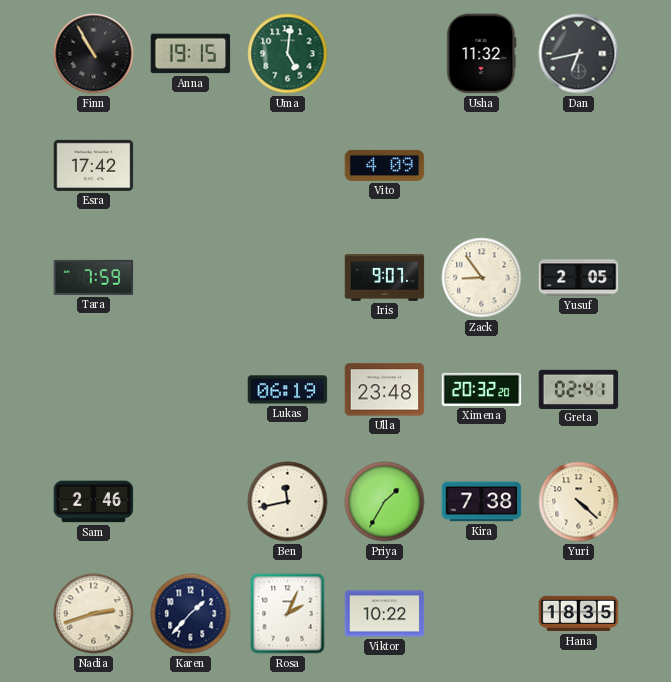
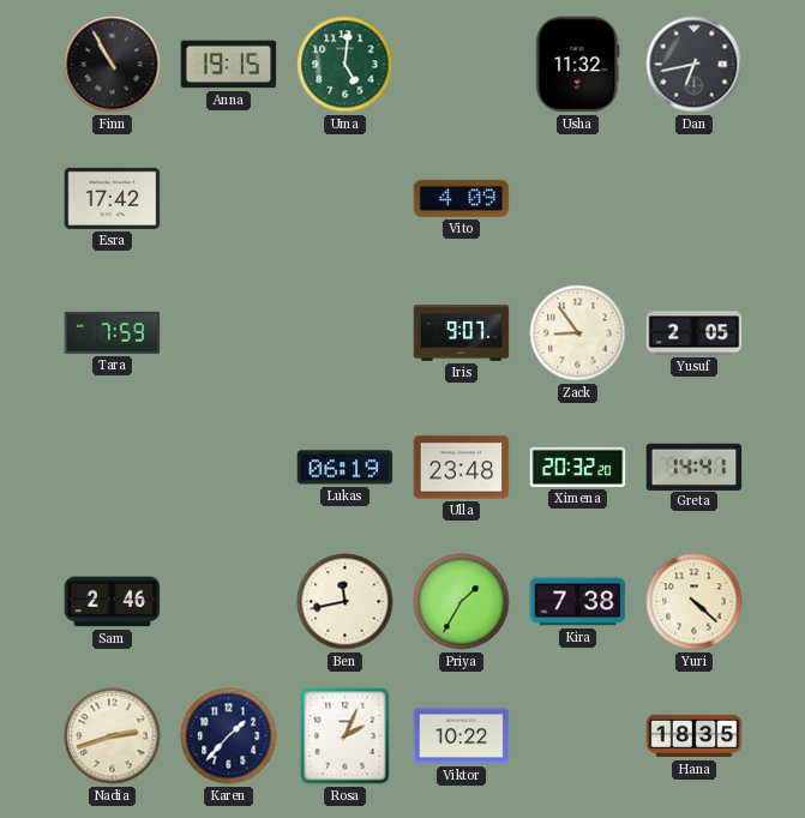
Greta: 02:41 -> 14:41 (695, 467)
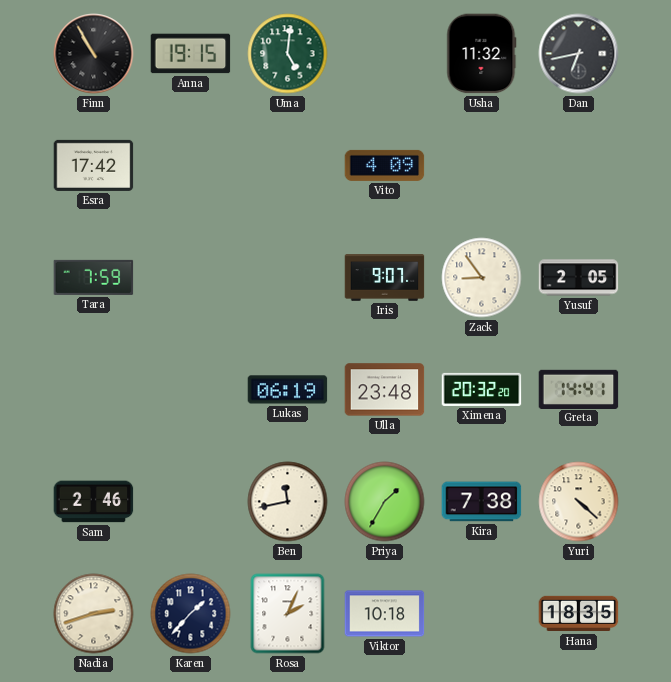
Viktor: 10:22 -> 10:18 (385, 614)
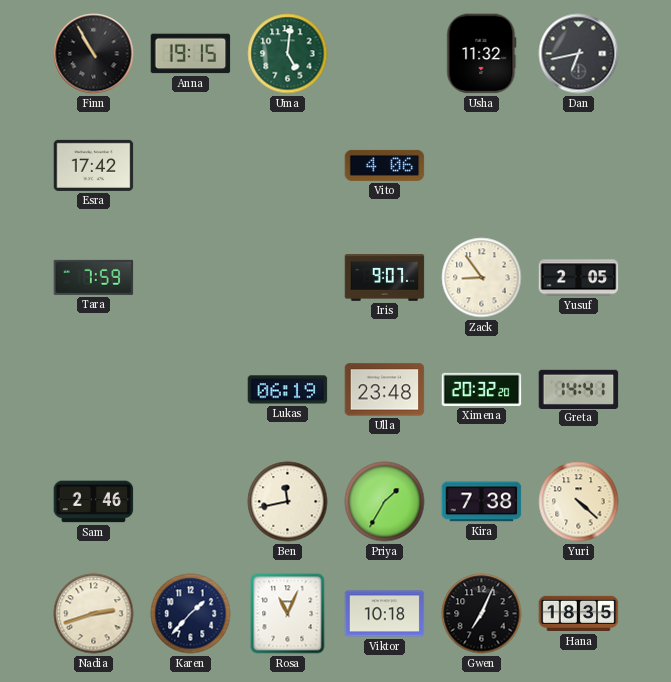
Vito: 4:09 -> 4:06 (385, 165)
Rosa: 2:04 -> 11:04 (288, 614)
Gwen: none -> 7:04 (482, 614)
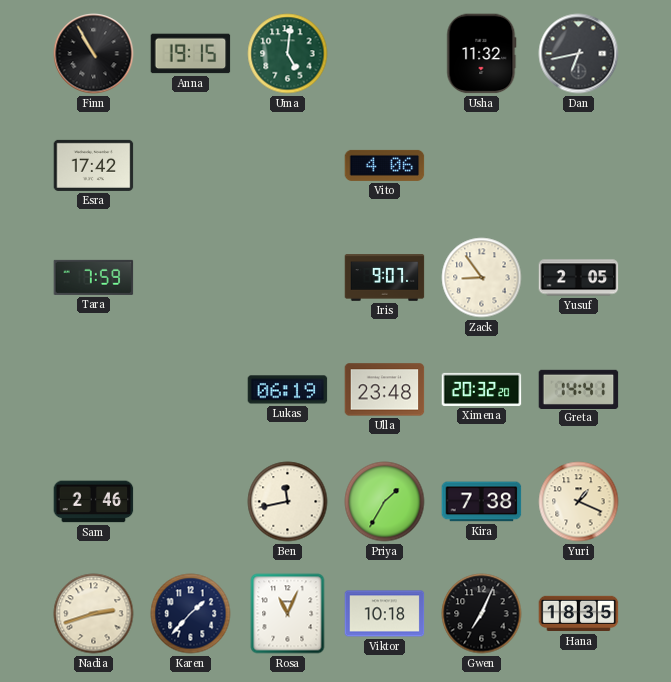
Yuri: 4:22 -> 1:19 (579, 502)
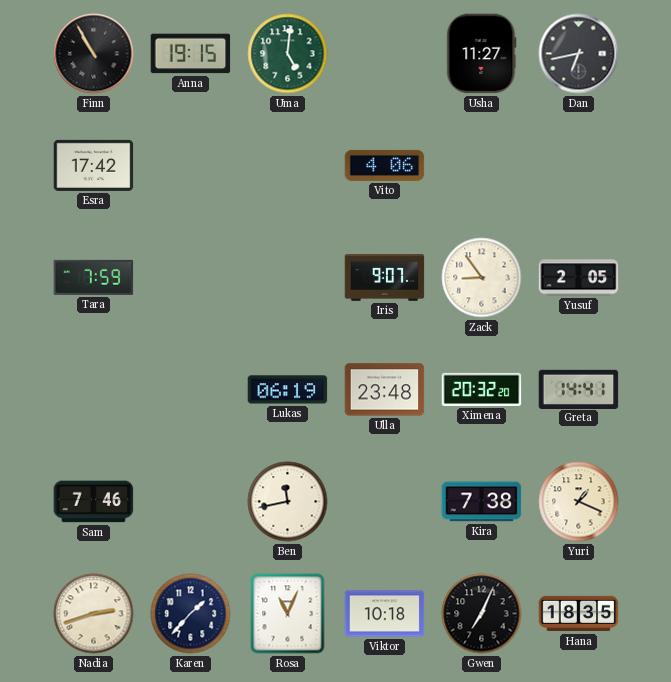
Usha: 11:32 -> 11:27 (482, 54)
Sam: 2:46 -> 7:46 (94, 502)
Priya: 1:35 -> none (385, 502)
